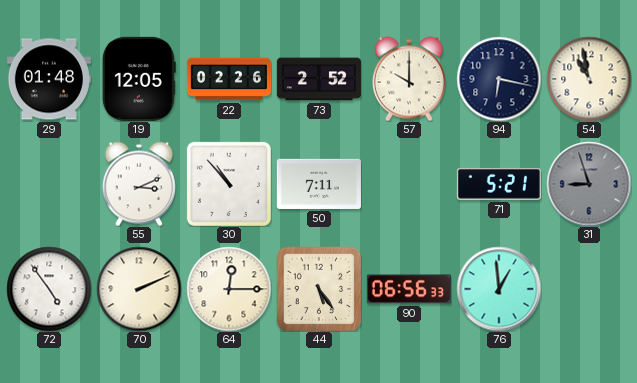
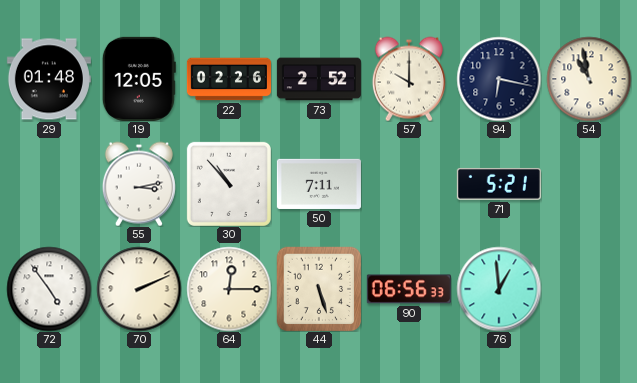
55: 3:11 -> 3:13 (139, 184)
31: 8:57 -> none (589, 184)
44: 5:24 -> 5:27 (319, 289)
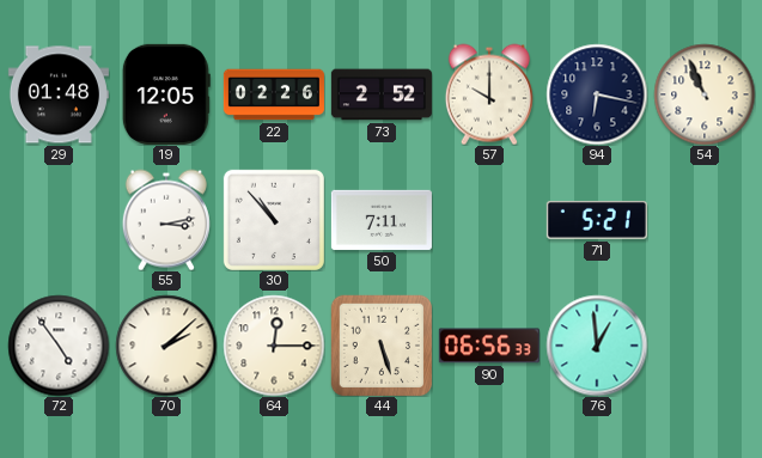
54: 10:58 -> 10:56 (705, 94)
70: 2:11 -> 2:08 (166, 346)
